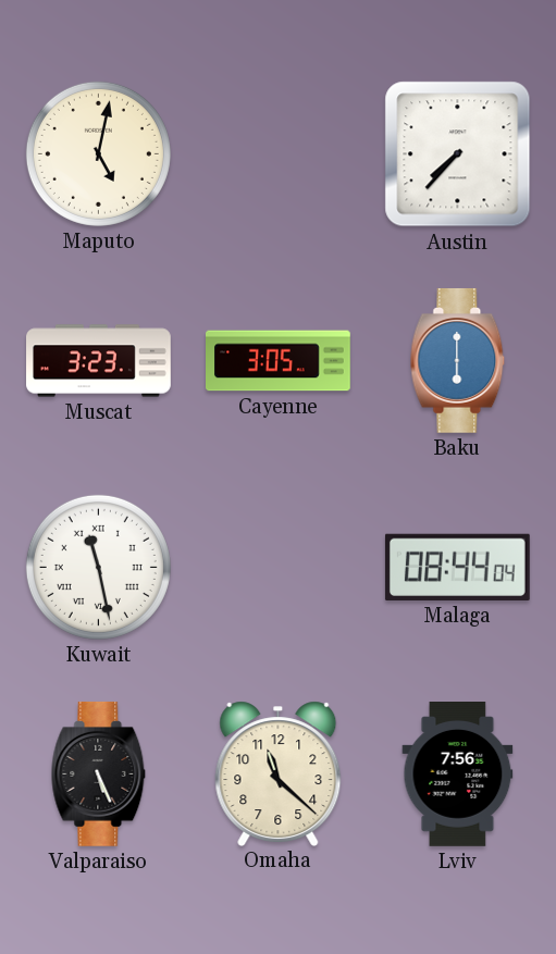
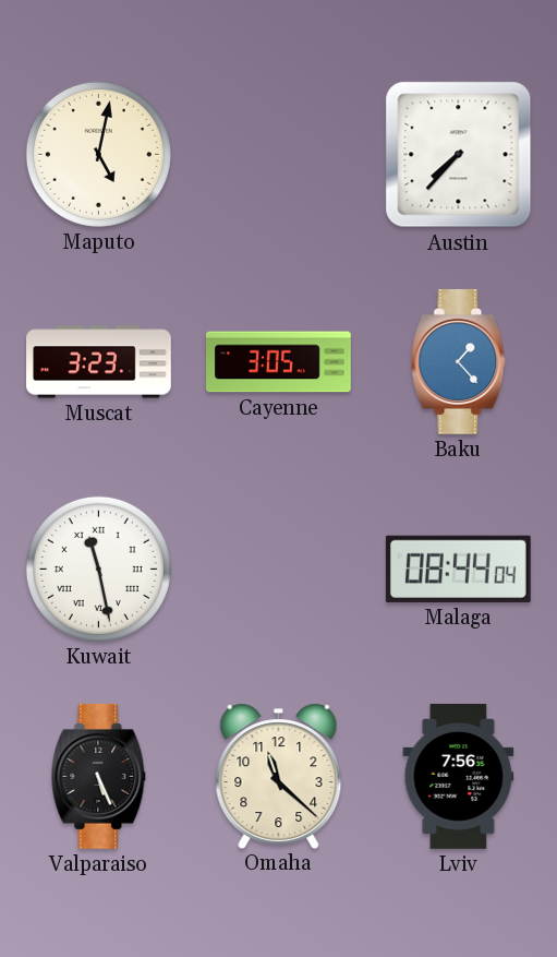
Baku: 6:00 -> 1:23 (459, 361)
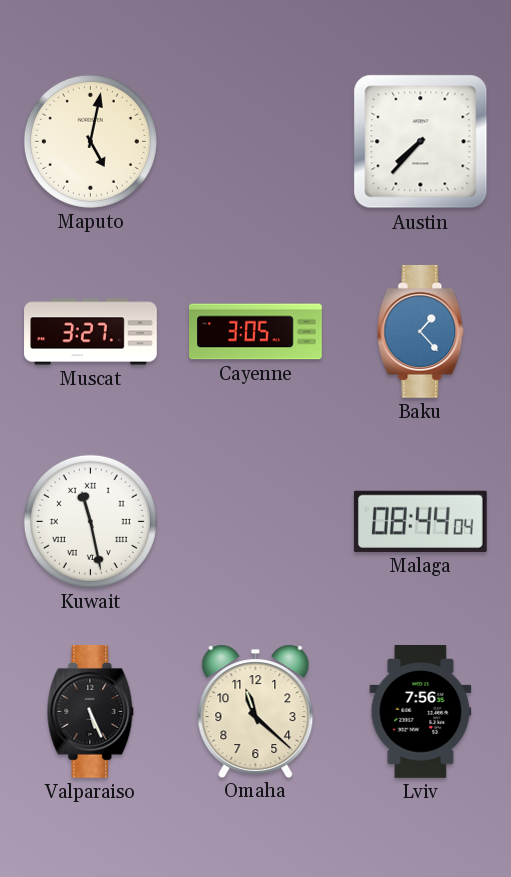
Muscat: 3:23 -> 3:27 (91, 332)
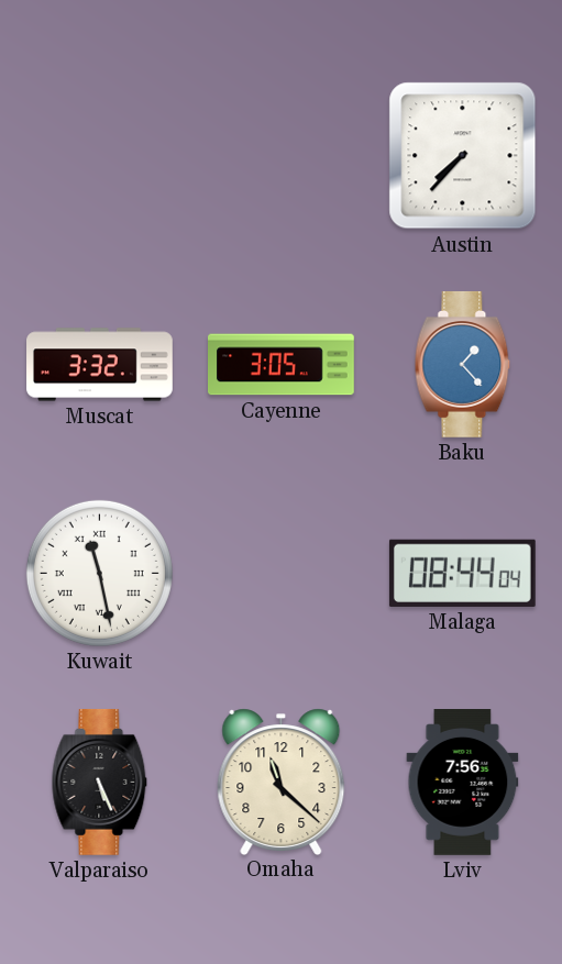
Maputo: 5:02 -> none (90, 141)
Muscat: 3:27 -> 3:32 (100, 365)
